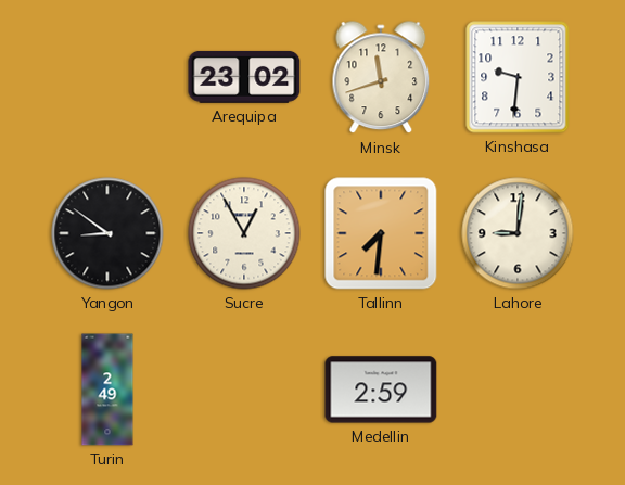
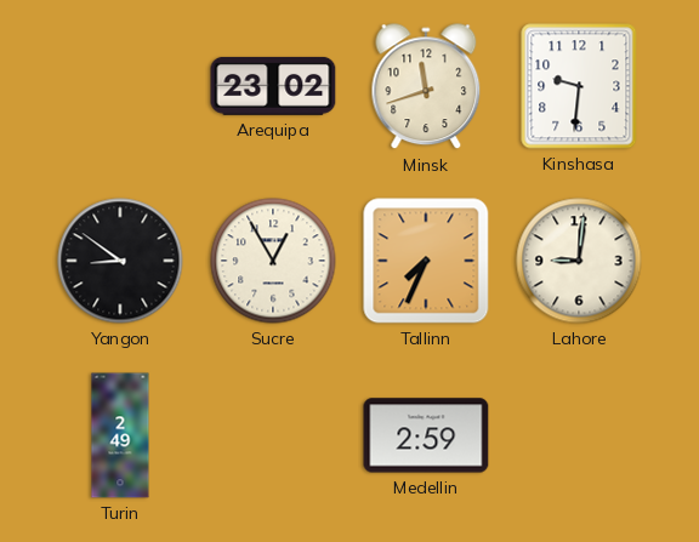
Tallinn: 7:31 -> 7:34 (426, 261)
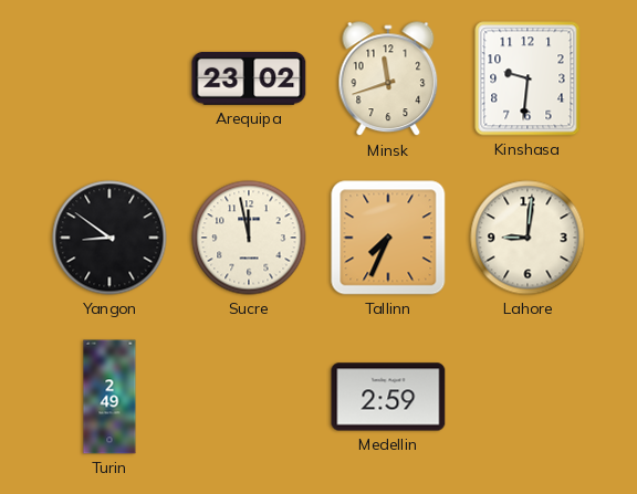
Sucre: 12:55 -> 11:58 (249, 238)
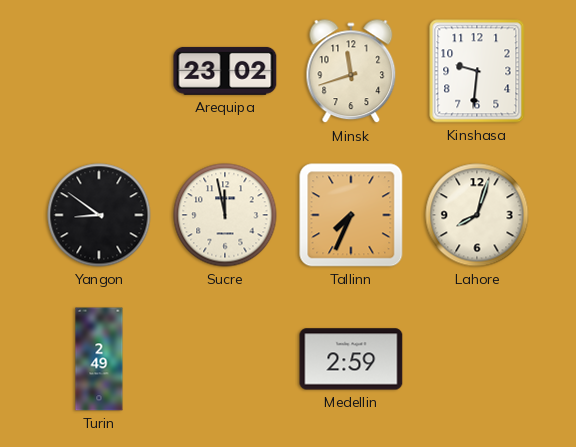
Lahore: 9:01 -> 8:03 (477, 215)
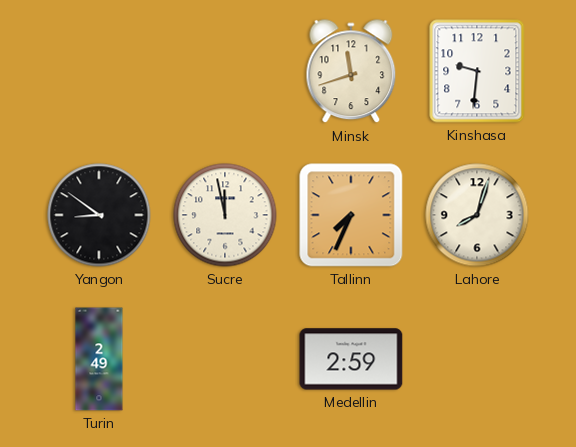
Arequipa: 23:02 -> none (225, 71)
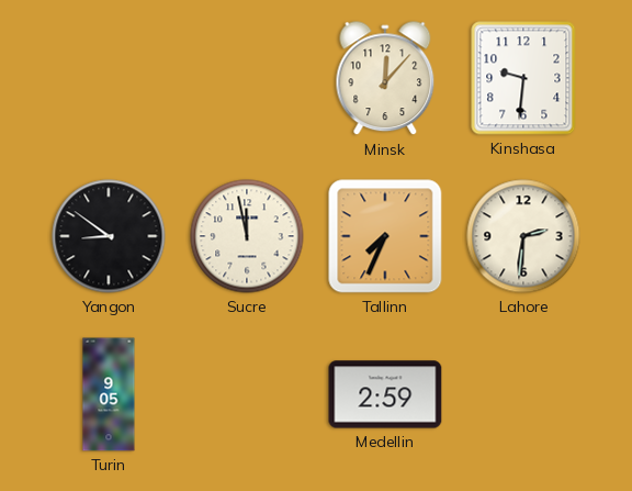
Minsk: 11:42 -> 12:07 (385, 79)
Lahore: 8:03 -> 2:31 (523, 236)
Turin: 2:49 -> 9:05 (109, 394)
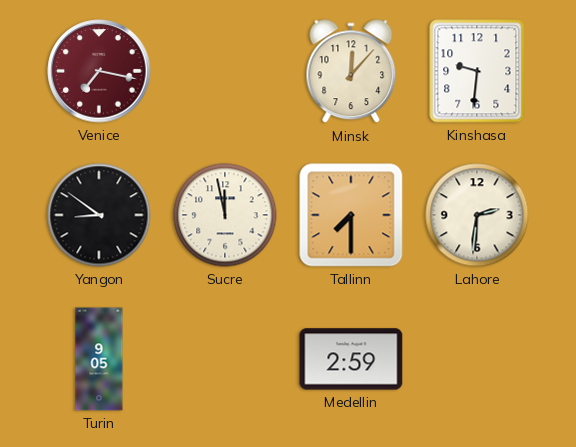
Venice: none -> 7:17 (99, 71)
Tallinn: 7:34 -> 7:30 (351, 215)
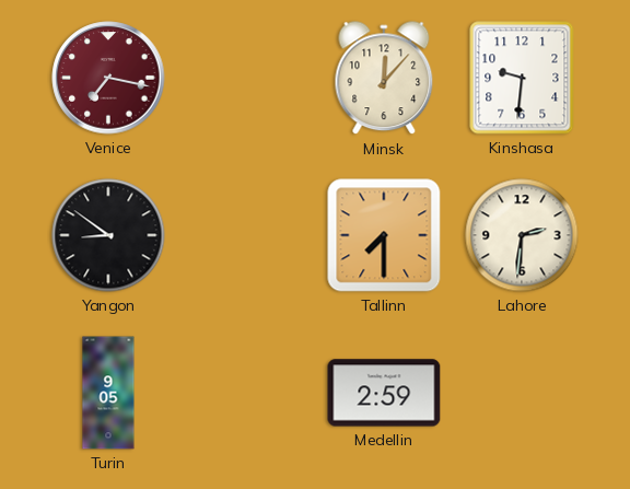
Sucre: 11:58 -> none (225, 215)
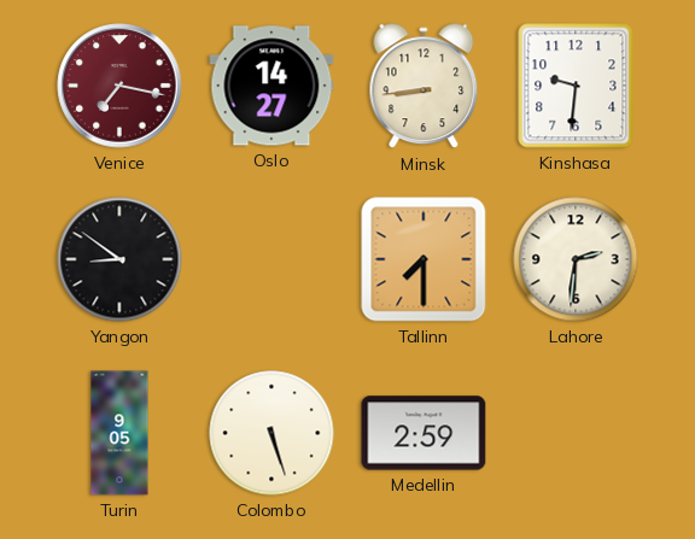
Oslo: none -> 14:27 (271, 86)
Minsk: 12:07 -> 8:44 (424, 87)
Colombo: none -> 5:27 (271, 433)
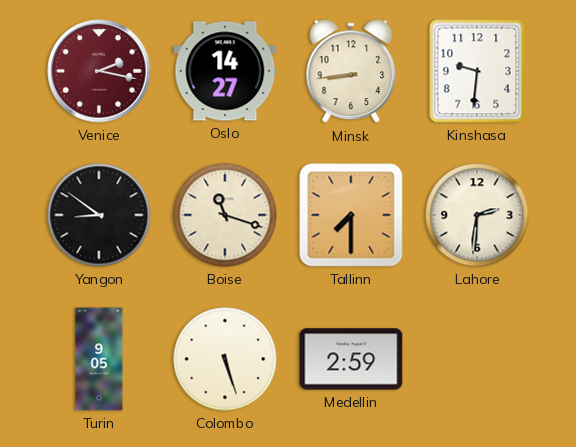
Venice: 7:17 -> 2:17 (99, 71)
Boise: none -> 11:18 (225, 215)
